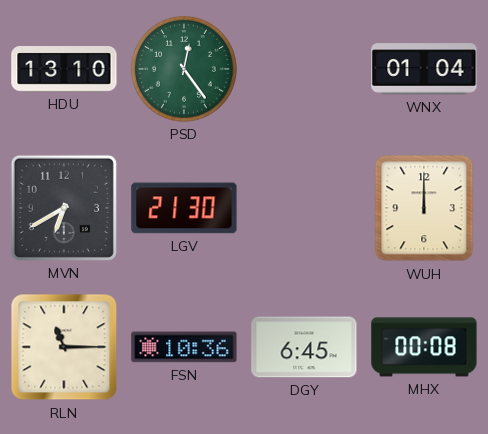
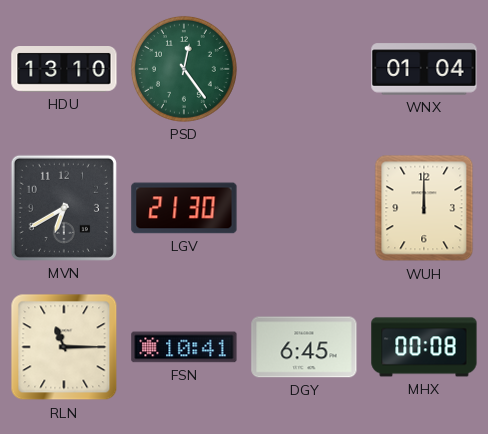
FSN: 10:36 -> 10:41 (184, 347)
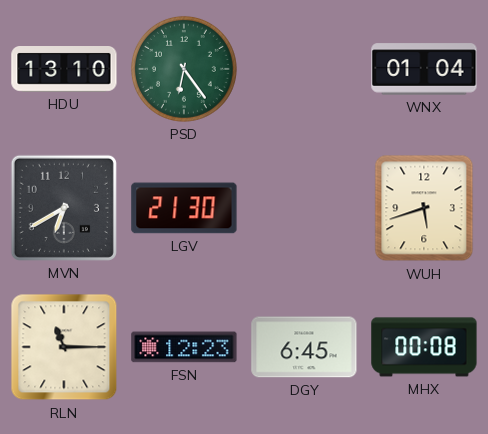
PSD: 12:24 -> 6:24 (184, 69)
WUH: 12:00 -> 5:42 (424, 208)
FSN: 10:41 -> 12:23 (184, 347)
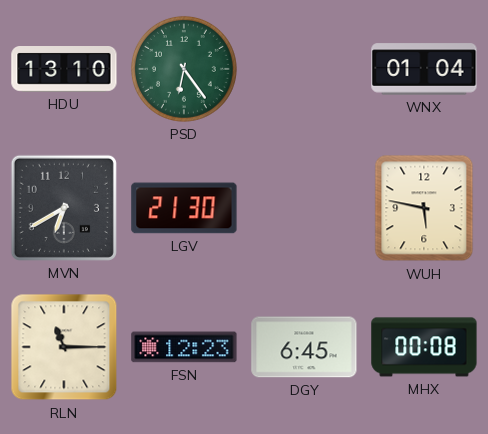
WUH: 5:42 -> 5:47 (424, 208)
